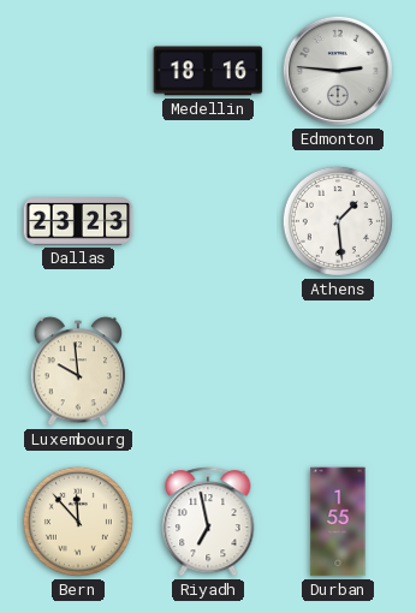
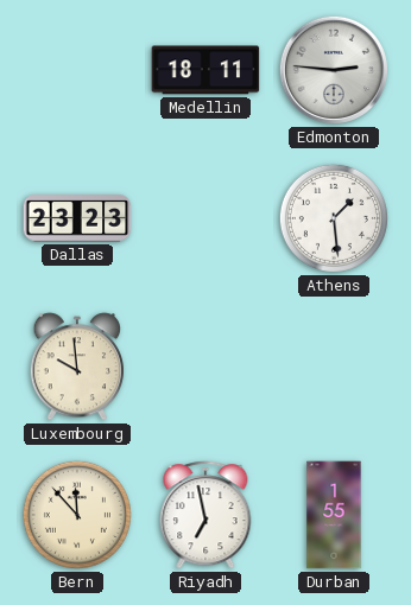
Medellin: 18:16 -> 18:11 (205, 70)
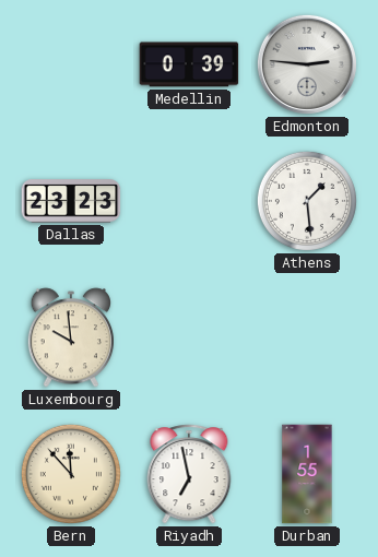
Medellin: 18:11 -> 0:39 (189, 64)
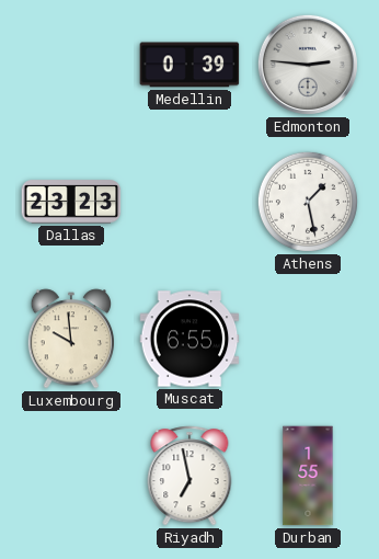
Athens: 1:29 -> 1:28 (308, 202)
Muscat: none -> 6:55 (190, 339)
Bern: 11:53 -> none (71, 474)
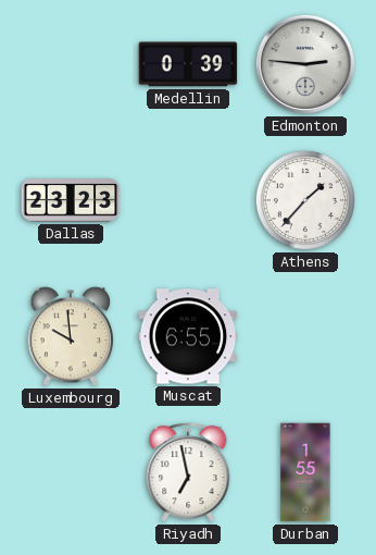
Athens: 1:28 -> 1:37 (305, 200)
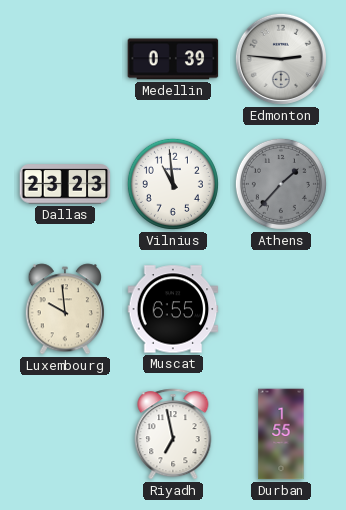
Vilnius: none -> 10:59 (173, 184)
Athens dial: white -> grey (281, 184)
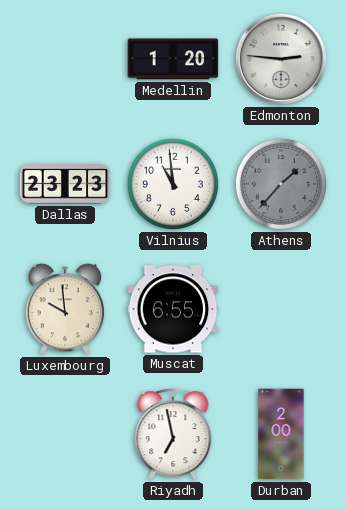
Medellin: 0:39 -> 1:20 (173, 59)
Durban: 1:55 -> 2:00 (281, 434)
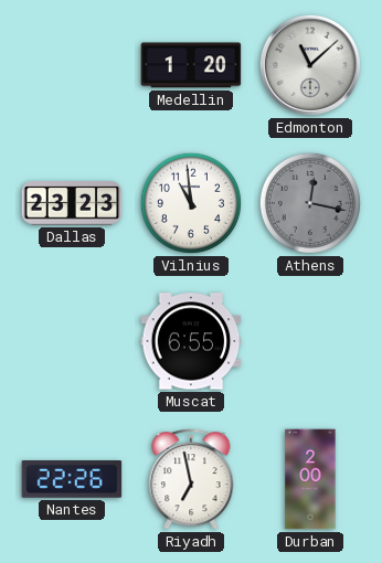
Edmonton: 2:46 -> 11:08 (310, 65)
Athens: 1:37 -> 12:17 (310, 203)
Luxembourg: 9:59 -> none (65, 309)
Nantes: none -> 22:26 (72, 480)
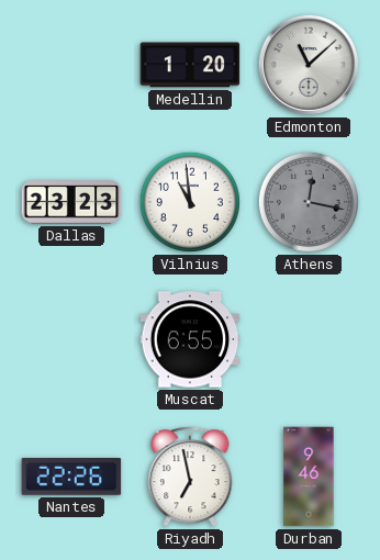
Durban: 2:00 -> 9:46 (309, 477)
